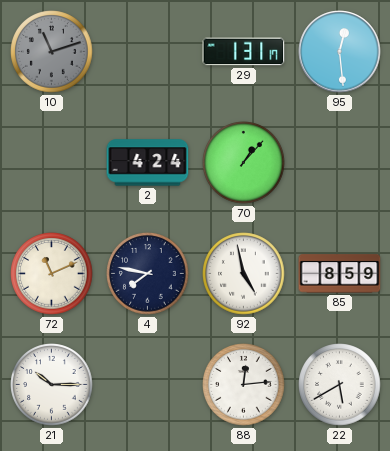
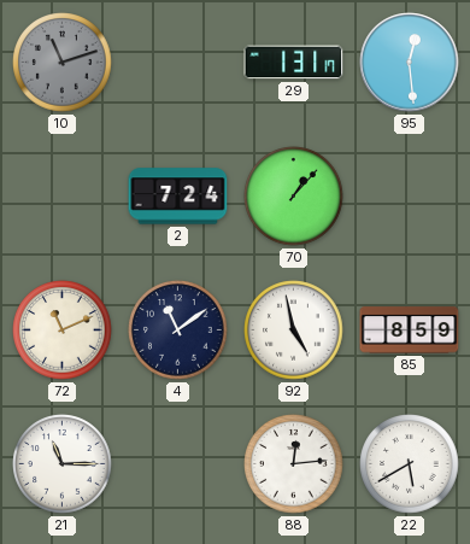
2: 4:24 -> 7:24 (178, 197)
4: 7:47 -> 11:09 (178, 331)
21: 10:15 -> 11:15 (63, 464)
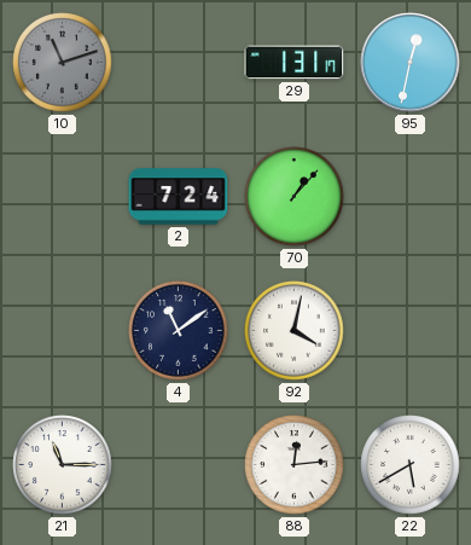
95: 12:29 -> 12:32 (411, 63)
72: 11:11 -> none (63, 331)
92: 4:58 -> 4:02 (295, 331)
85: 8:59 -> none (410, 331)
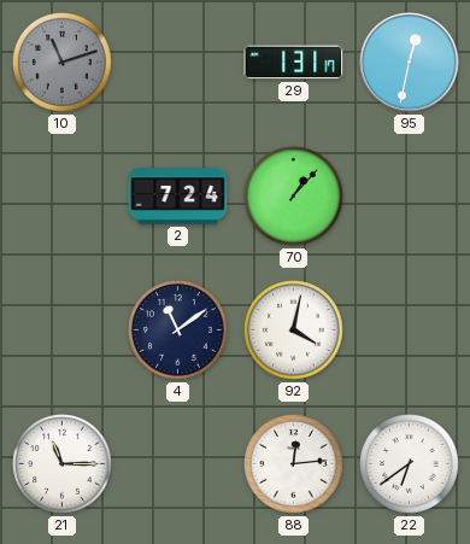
22: 5:40 -> 6:39 (410, 464)
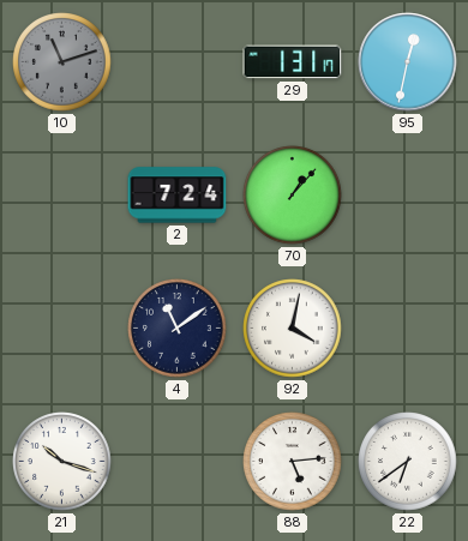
21: 11:15 -> 10:18 (62, 462)
88: 12:14 -> 5:14 (293, 462)
